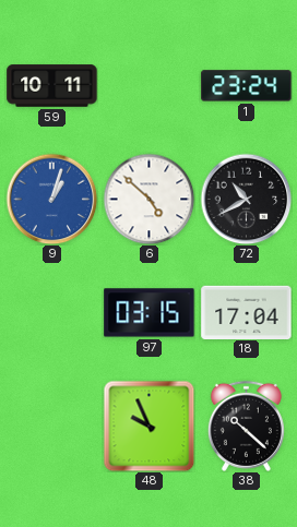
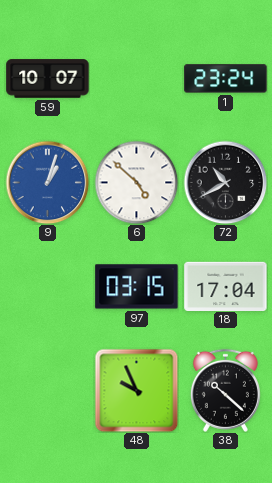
59: 10:11 -> 10:07 (48, 79)
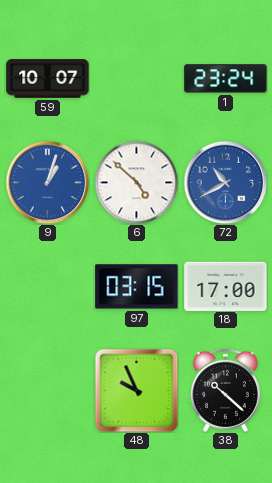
72 dial: black -> blue (225, 182)
18: 17:04 -> 17:00 (226, 286)
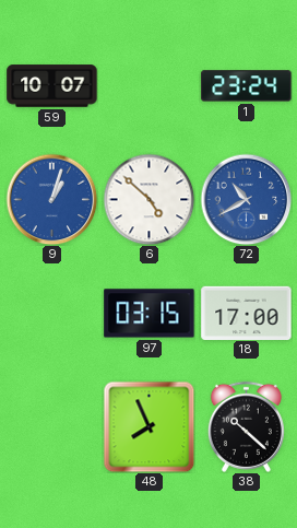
48: 9:56 -> 7:56 (148, 426)
